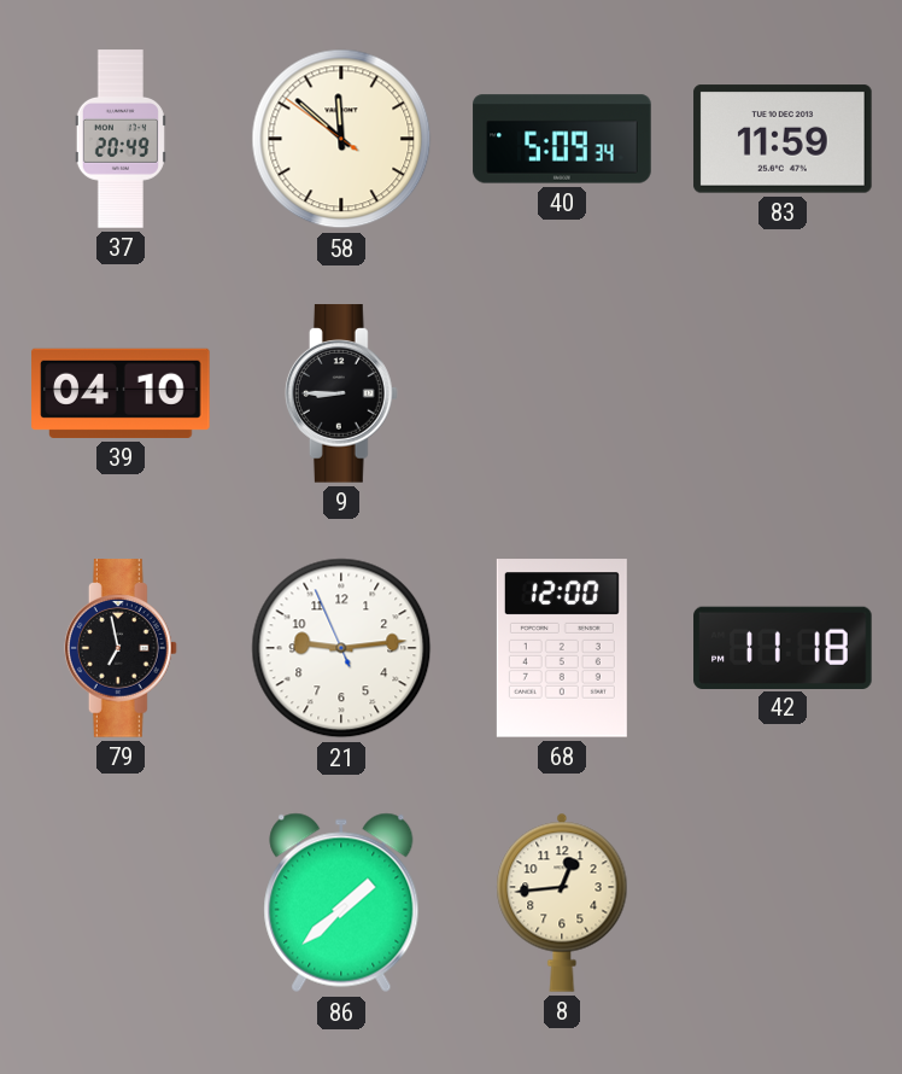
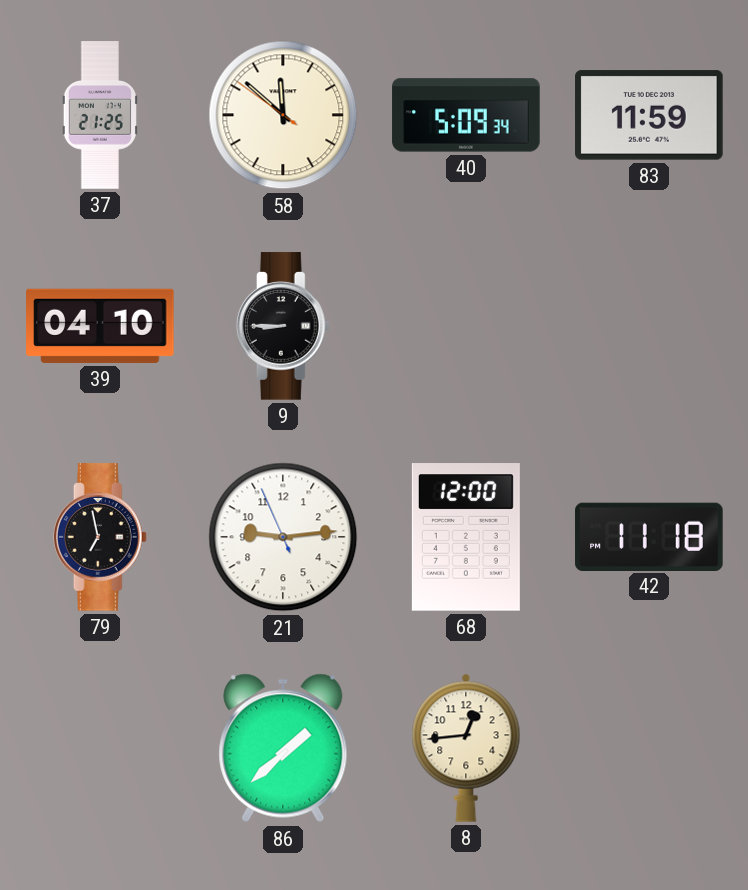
37: 20:49 -> 21:25 (100, 115)
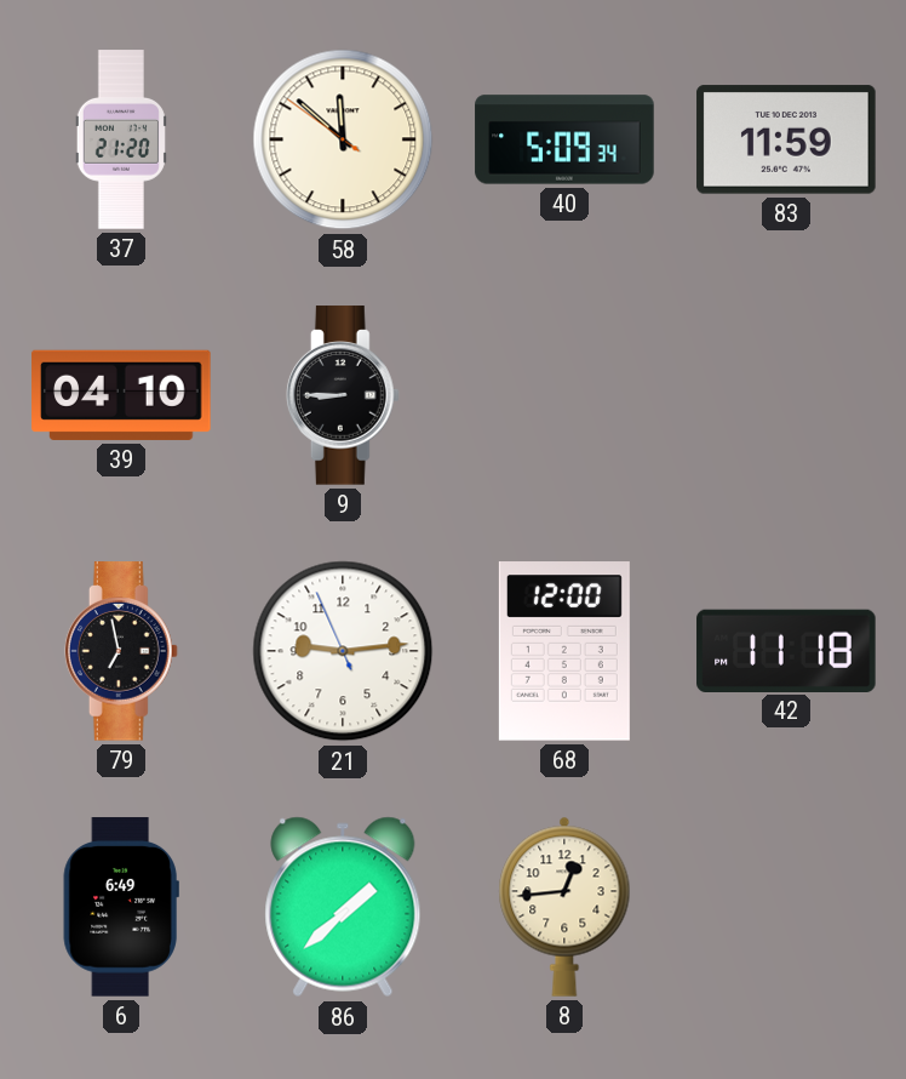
37: 21:25 -> 21:20 (121, 139)
6: none -> 6:49 (121, 907)
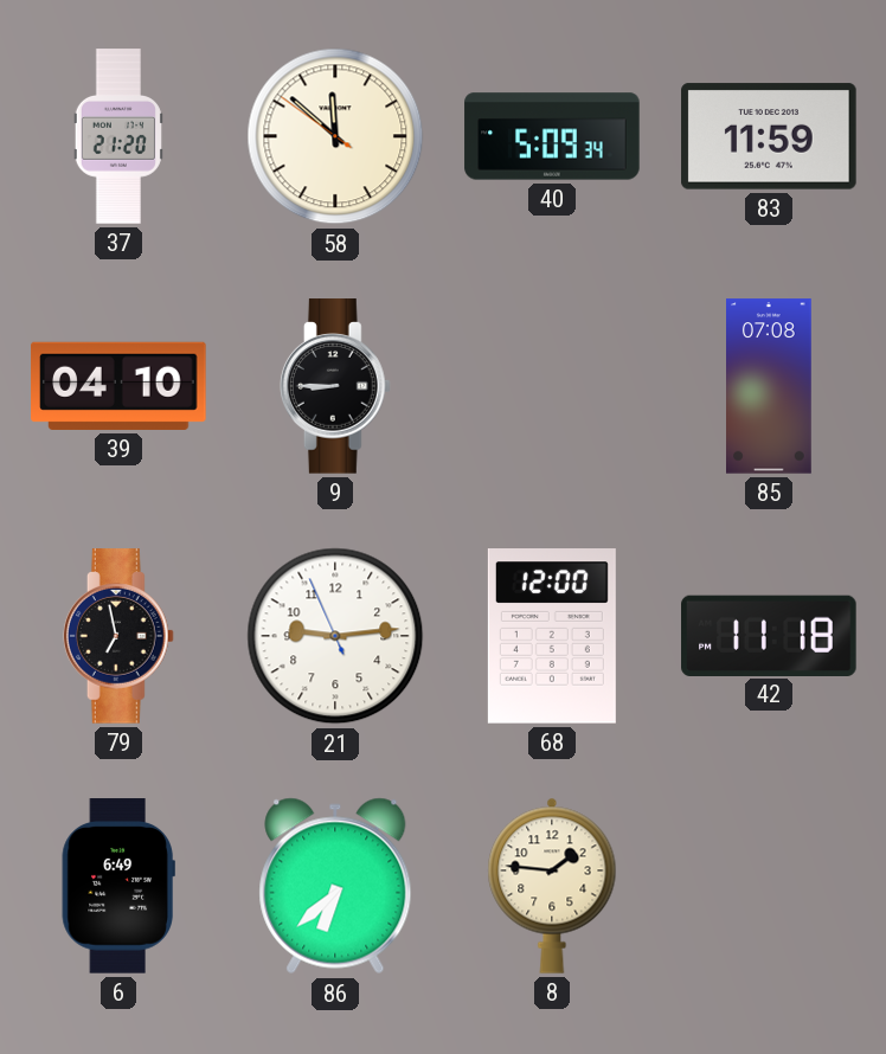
85: none -> 07:08 (770, 386)
86: 1:38 -> 6:38 (335, 886)
8: 12:44 -> 1:46 (552, 886)
